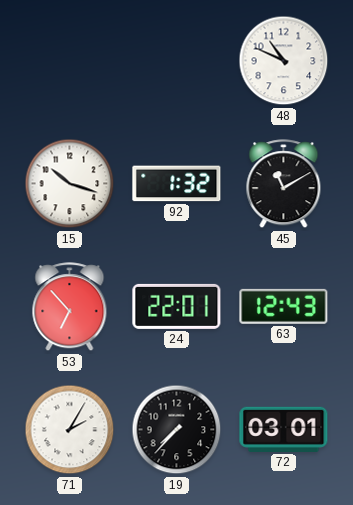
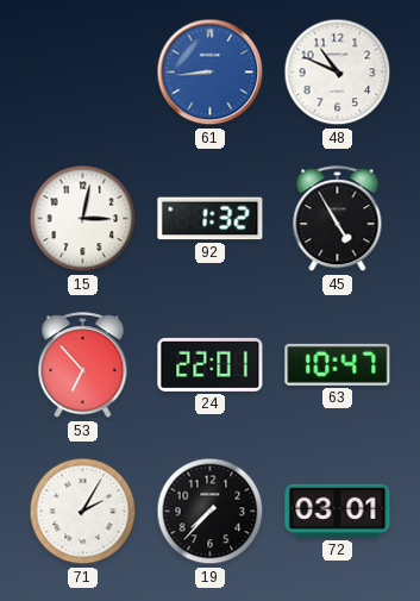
61: none -> 8:44 (211, 73)
15: 10:18 -> 3:02 (83, 219)
45: 11:10 -> 4:55 (338, 219)
63: 12:43 -> 10:47 (338, 364)
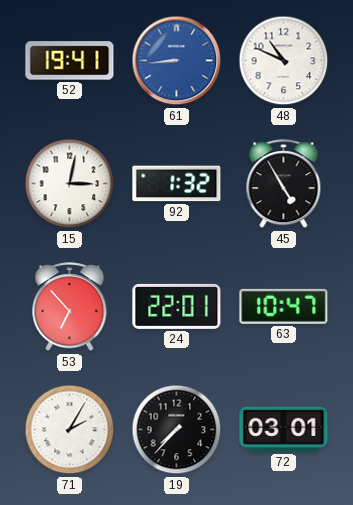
52: none -> 19:41 (70, 61)
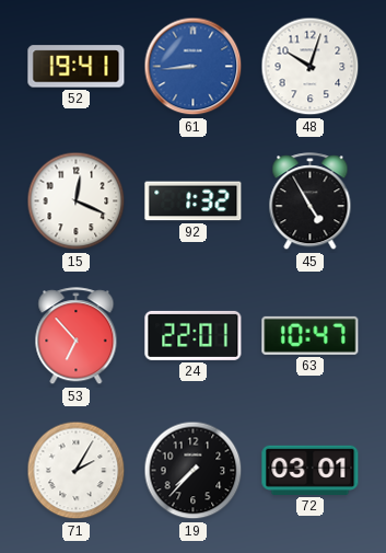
48: 10:49 -> 10:03 (311, 67)
15: 3:02 -> 12:19 (77, 201)
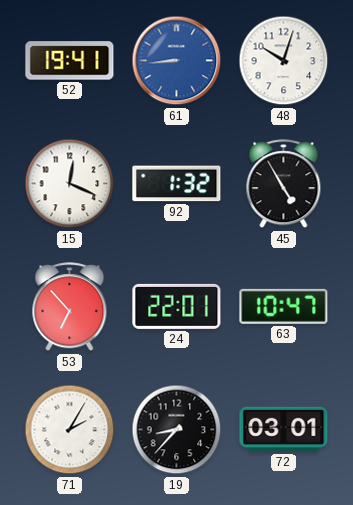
19: 7:37 -> 8:37 (177, 430)
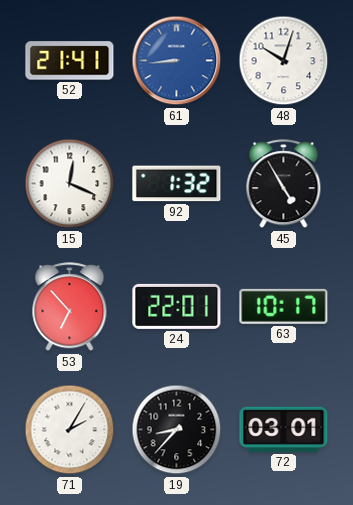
52: 19:41 -> 21:41 (70, 61)
63: 10:47 -> 10:17 (284, 306)
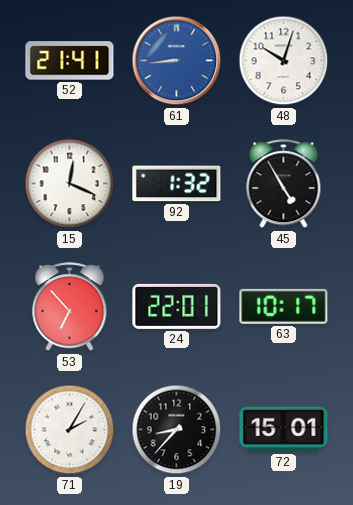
72: 03:01 -> 15:01 (284, 429)
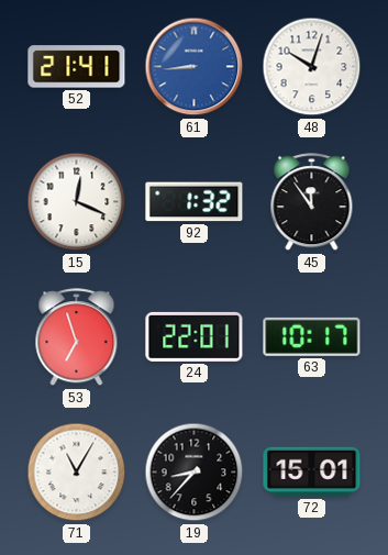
45: 4:55 -> 11:54 (312, 202)
53: 6:53 -> 6:57 (77, 337)
71: 2:05 -> 11:05 (77, 473)
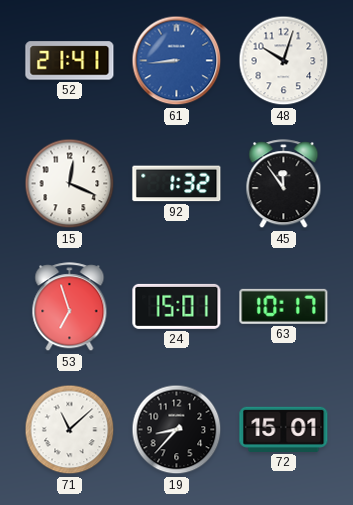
24: 22:01 -> 15:01 (177, 306)
71: 11:05 -> 11:08 (70, 430)
